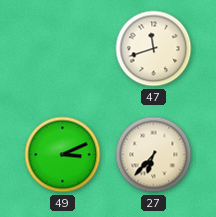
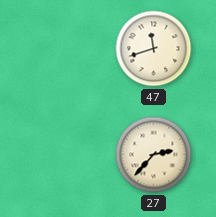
49: 3:11 -> none (63, 155)
27: 6:37 -> 2:37 (154, 155)
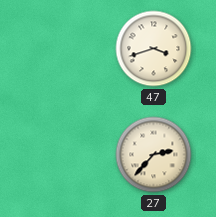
47: 11:42 -> 3:42 (154, 49)
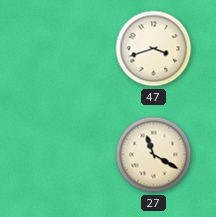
27: 2:37 -> 11:20 (154, 155)
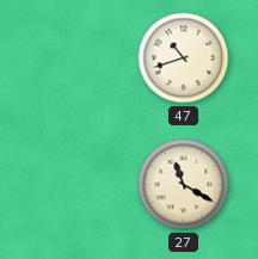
47: 3:42 -> 10:42 (184, 58)
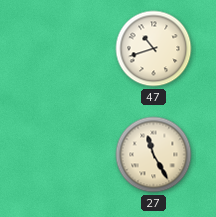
27: 11:20 -> 11:25 (154, 155)
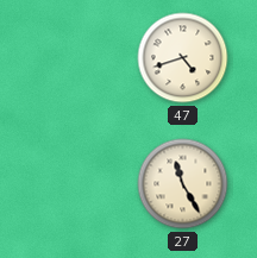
47: 10:42 -> 4:42 (183, 58)
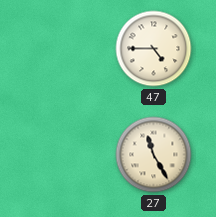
47: 4:42 -> 4:45 (154, 49)
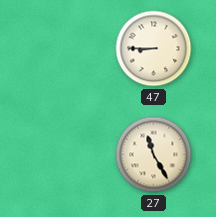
47: 4:45 -> 8:45 (154, 49)
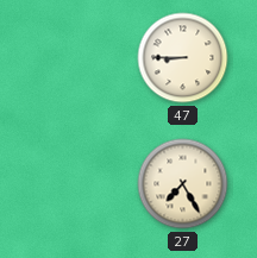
27: 11:25 -> 7:25 (183, 184)
